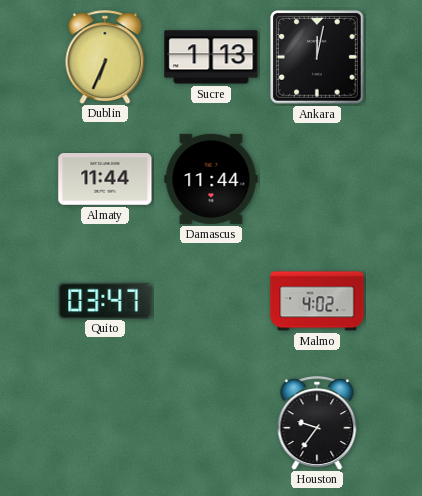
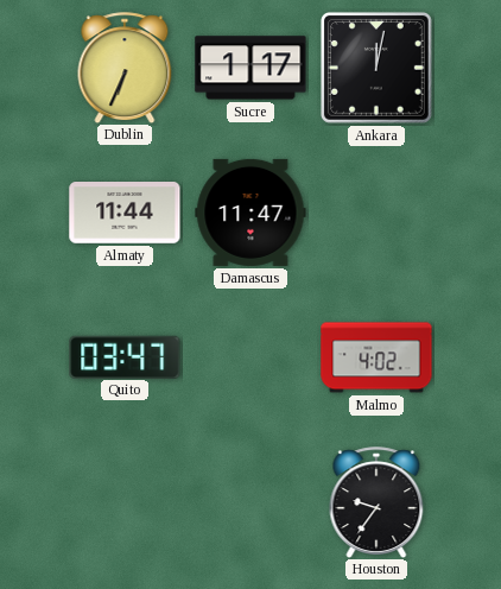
Sucre: 1:13 -> 1:17 (251, 68)
Damascus: 11:44 -> 11:47 (251, 213)
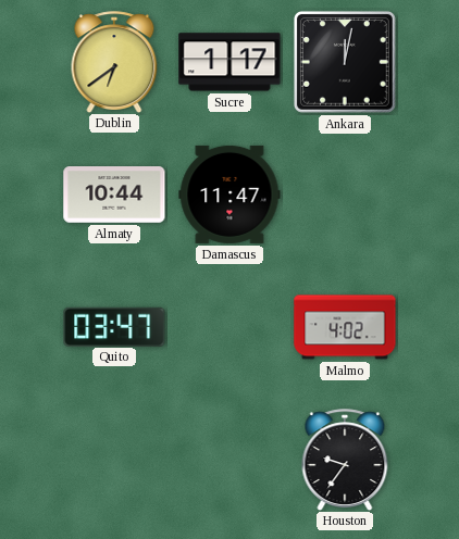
Dublin: 6:34 -> 6:39 (114, 62)
Almaty: 11:44 -> 10:44 (114, 196)
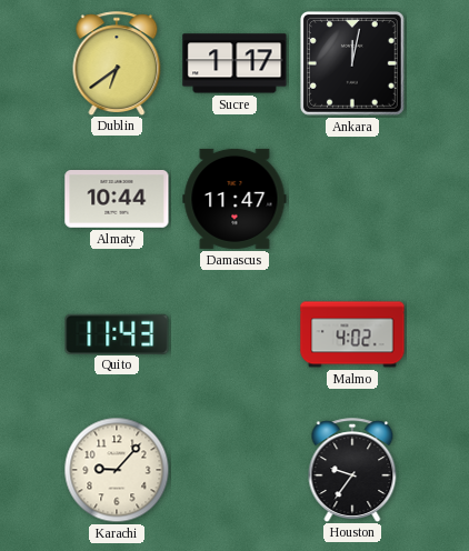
Quito: 03:47 -> 11:43 (117, 333)
Karachi: none -> 9:07 (117, 470)
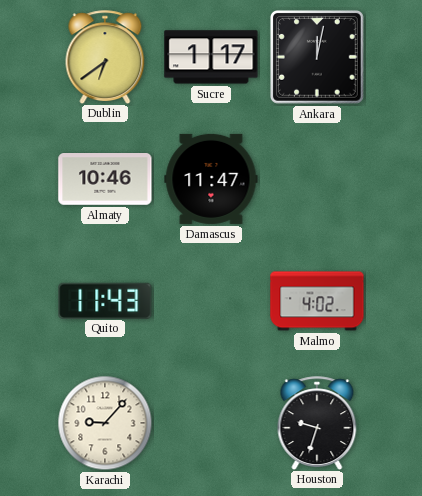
Almaty: 10:44 -> 10:46 (105, 180)
Houston: 9:36 -> 9:33 (317, 423)
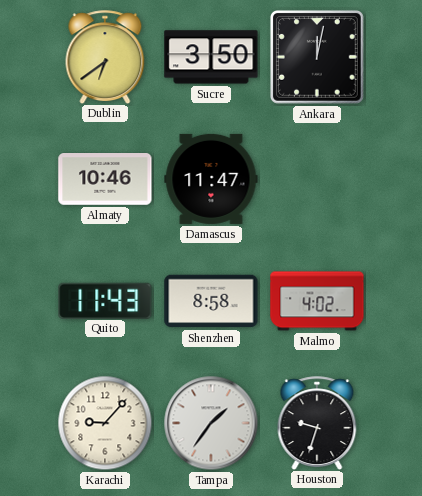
Sucre: 1:17 -> 3:50 (211, 57)
Shenzhen: none -> 8:58 (211, 301)
Tampa: none -> 1:36 (211, 423)
